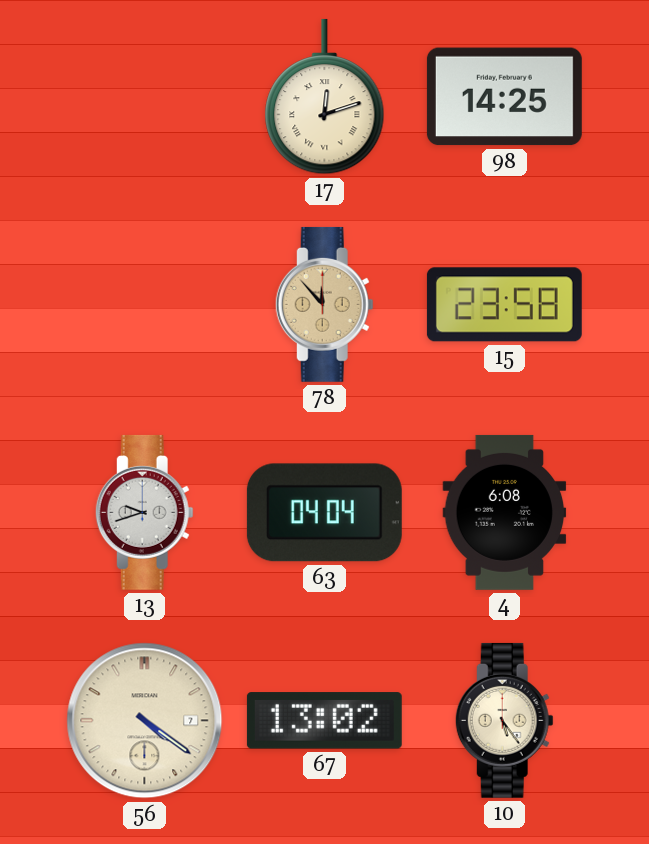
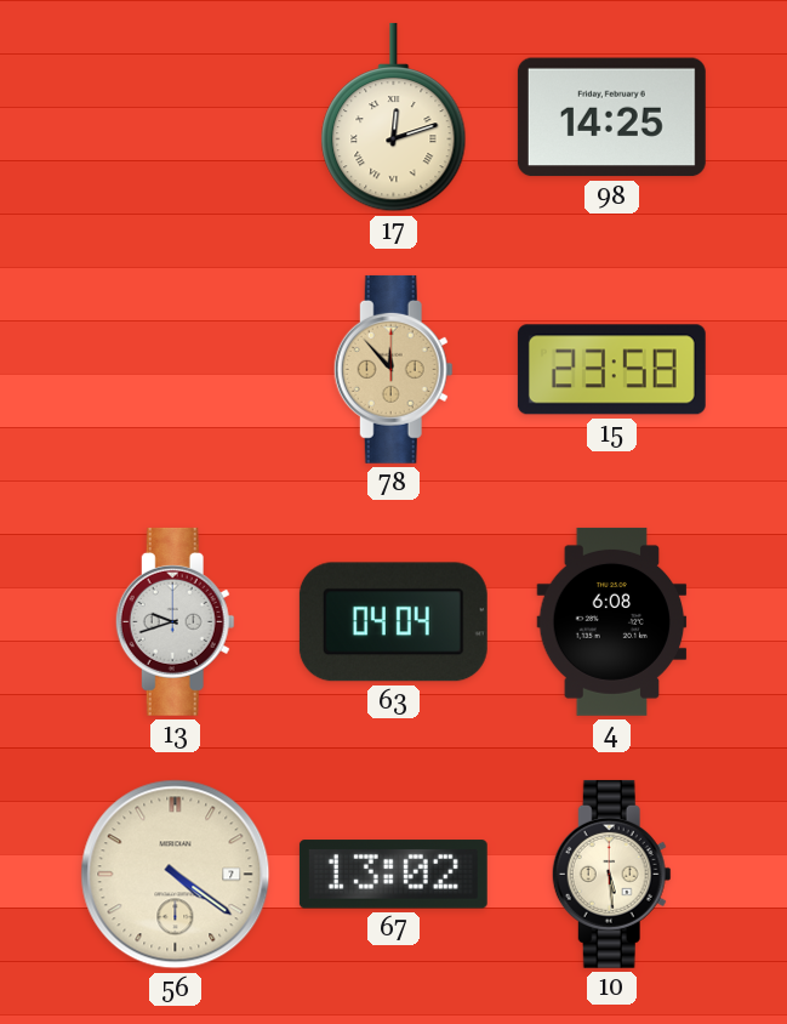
10: 5:24 -> 5:29 (611, 874)
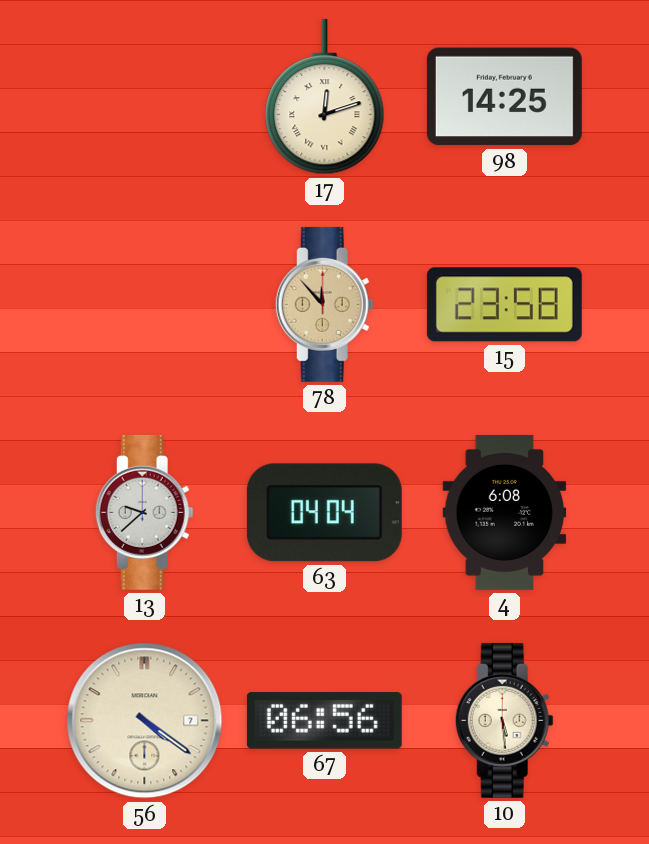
13: 9:42 -> 9:38 (144, 512)
67: 13:02 -> 06:56 (324, 721)
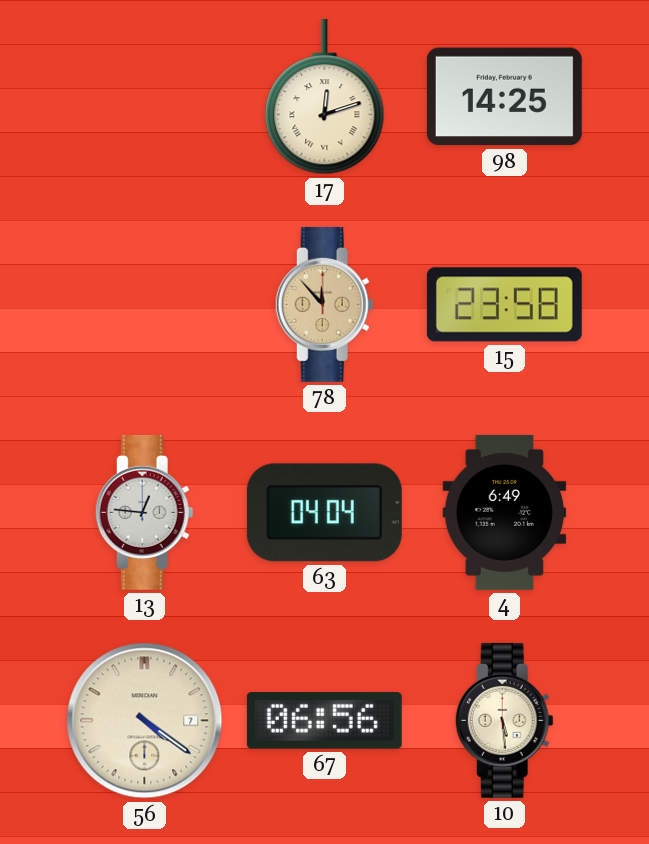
13: 9:38 -> 12:46 (144, 512)
4: 6:08 -> 6:49 (505, 512)
